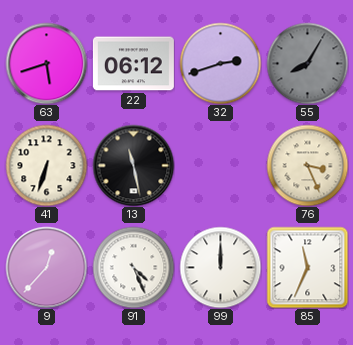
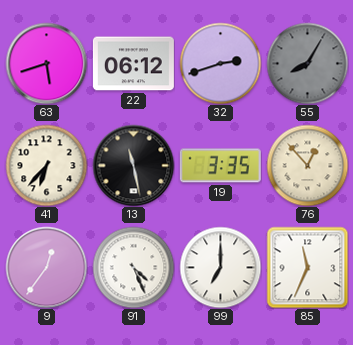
41: 6:33 -> 6:37 (46, 165)
19: none -> 3:35 (220, 166)
76: 3:26 -> 12:53 (307, 165)
9: 12:37 -> 12:36 (46, 267)
99: 12:00 -> 7:00 (220, 267)
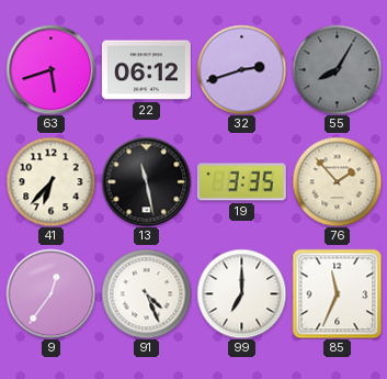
76: 12:53 -> 1:53 (337, 181)
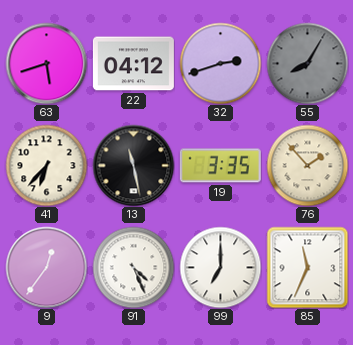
22: 06:12 -> 04:12 (133, 64)
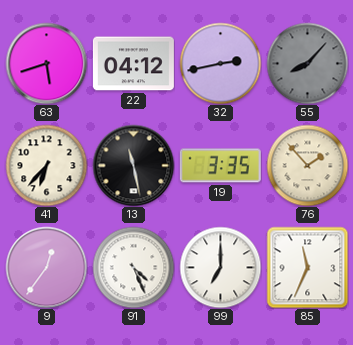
32: 2:42 -> 2:43 (220, 63)
55: 8:05 -> 8:07 (307, 63)
